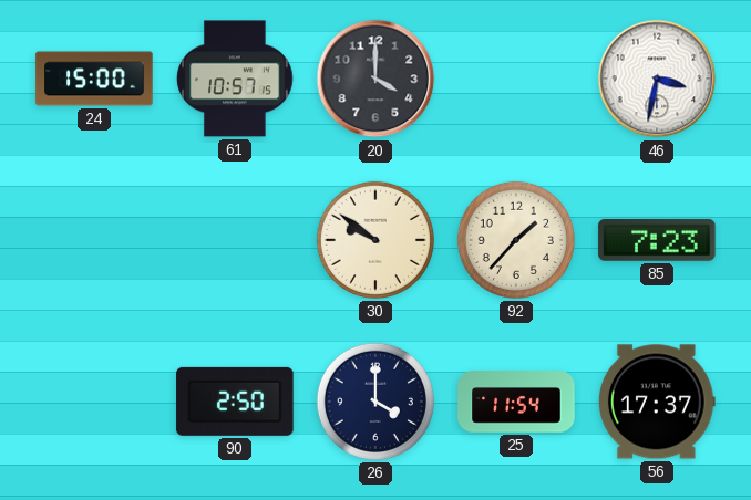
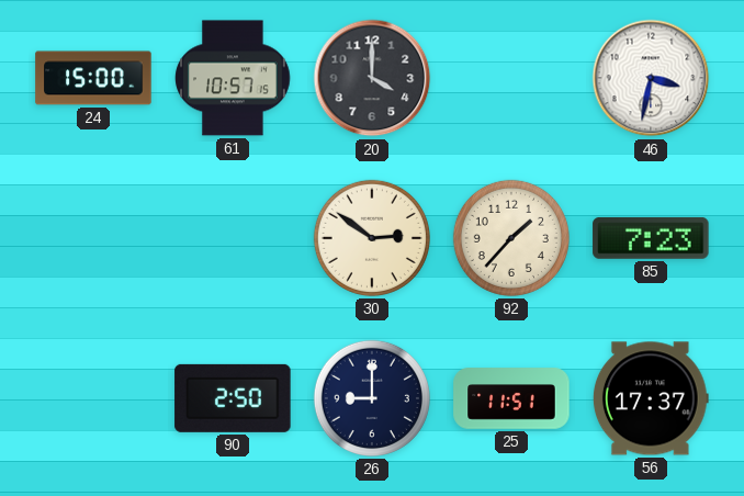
30: 9:51 -> 2:51 (372, 238)
26: 4:00 -> 9:00 (372, 398)
25: 11:54 -> 11:51 (511, 398)
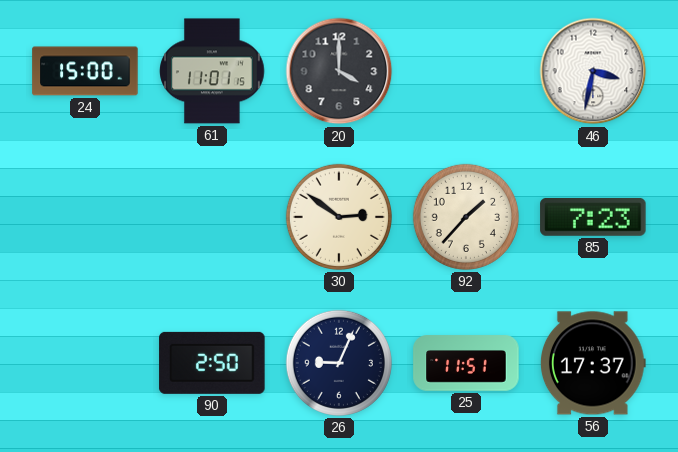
61: 10:57 -> 11:01 (212, 71)
26: 9:00 -> 9:04 (339, 363)
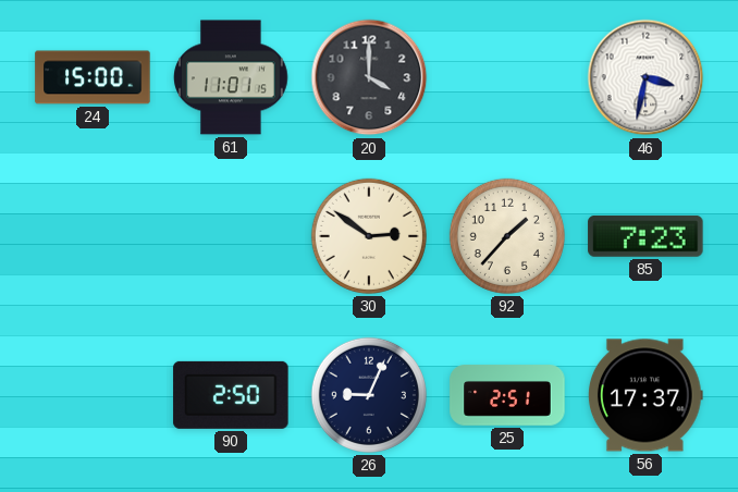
25: 11:51 -> 2:51 (507, 395)
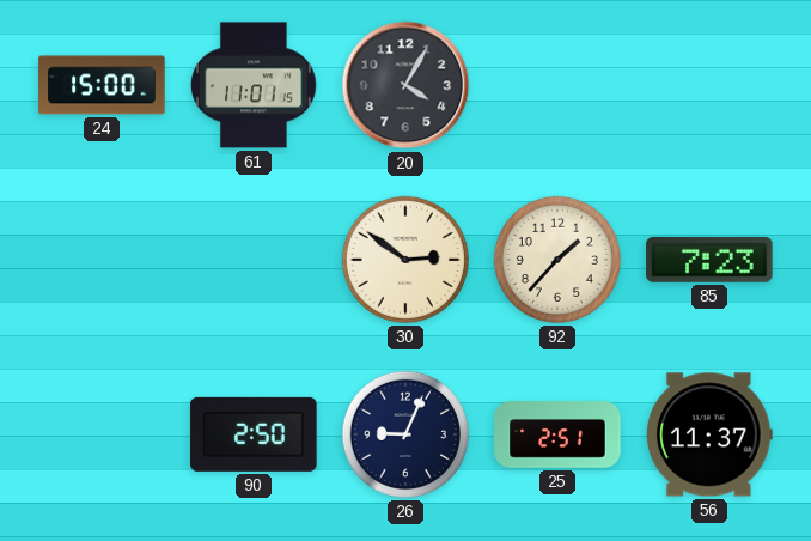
20: 4:00 -> 4:05 (405, 85)
46: 3:32 -> none (645, 77)
56: 17:37 -> 11:37 (709, 434)
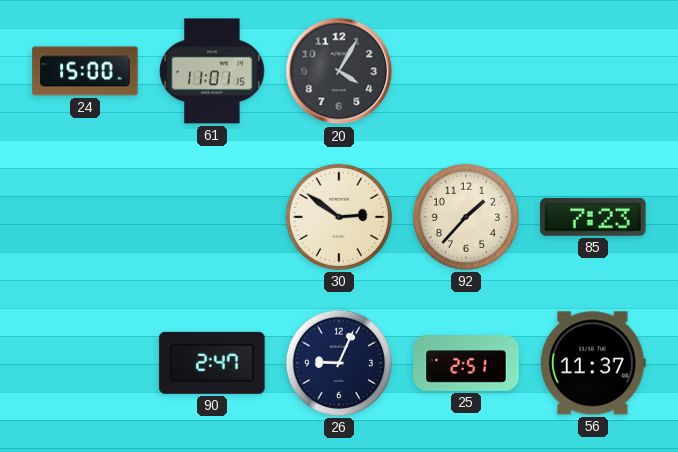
90: 2:50 -> 2:47 (212, 363)
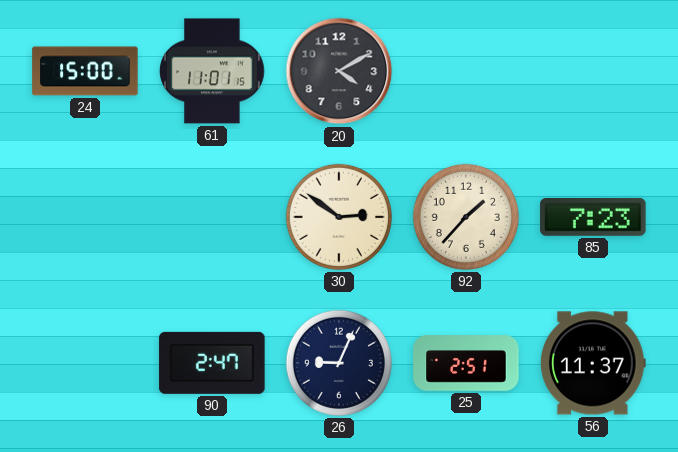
20: 4:05 -> 4:10 (339, 71)
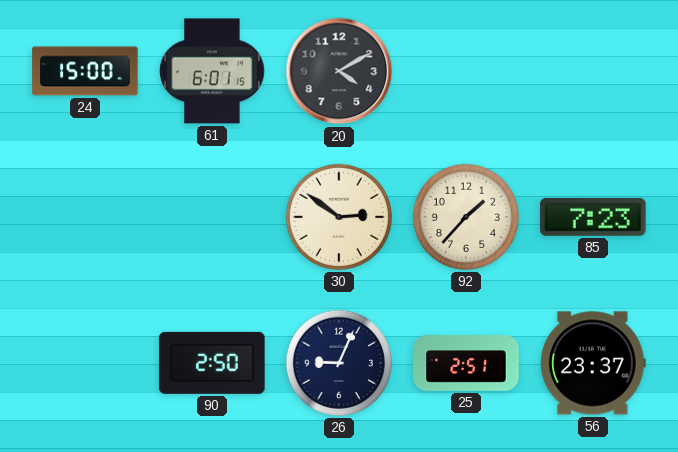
61: 11:01 -> 6:01 (212, 71)
90: 2:47 -> 2:50 (212, 363)
56: 11:37 -> 23:37 (593, 363)
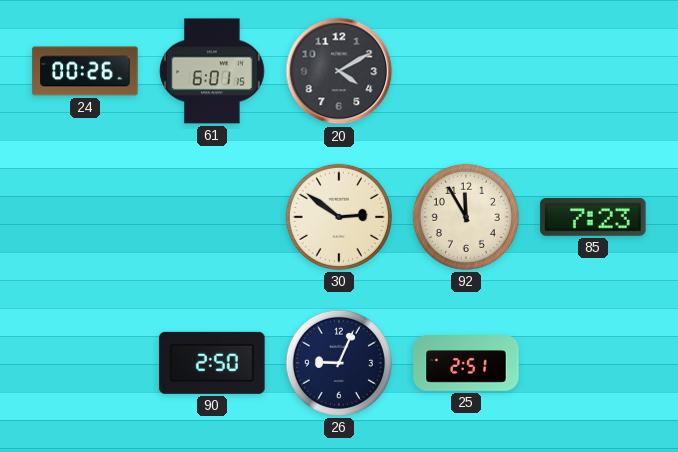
24: 15:00 -> 00:26 (85, 71)
92: 1:37 -> 11:55 (466, 217)
56: 23:37 -> none (593, 363)
